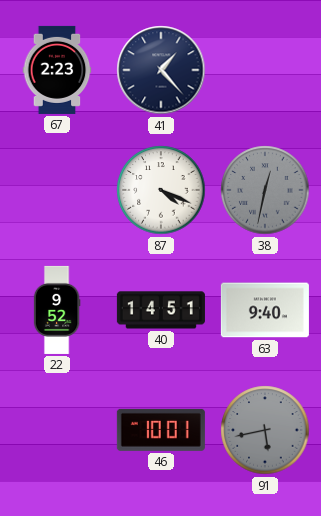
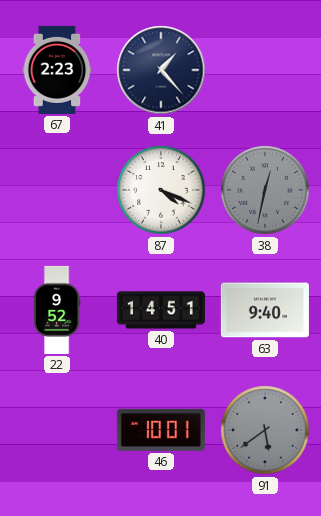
91: 5:43 -> 5:39 (265, 430)
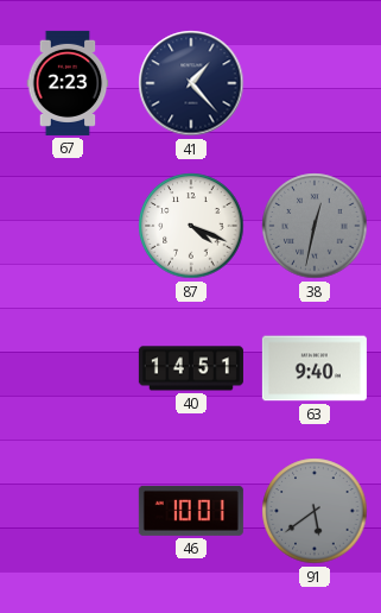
22: 9:52 -> none (57, 310)
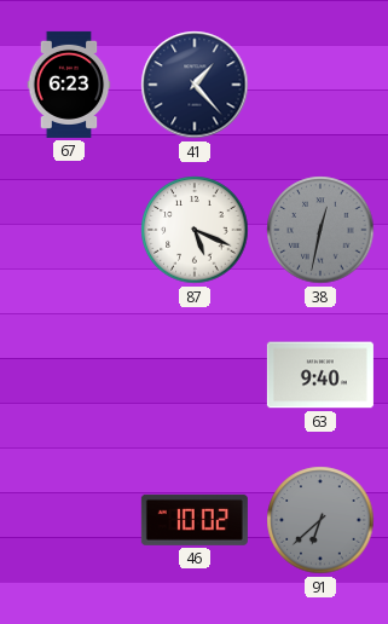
67: 2:23 -> 6:23 (69, 85)
87: 4:19 -> 5:19 (195, 230)
40: 14:51 -> none (191, 368)
46: 10:01 -> 10:02 (195, 520)
91: 5:39 -> 6:38 (320, 520)
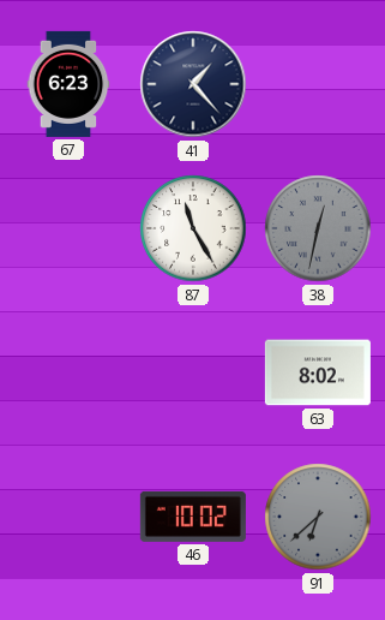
87: 5:19 -> 11:25 (193, 228)
63: 9:40 -> 8:02 (318, 372)
